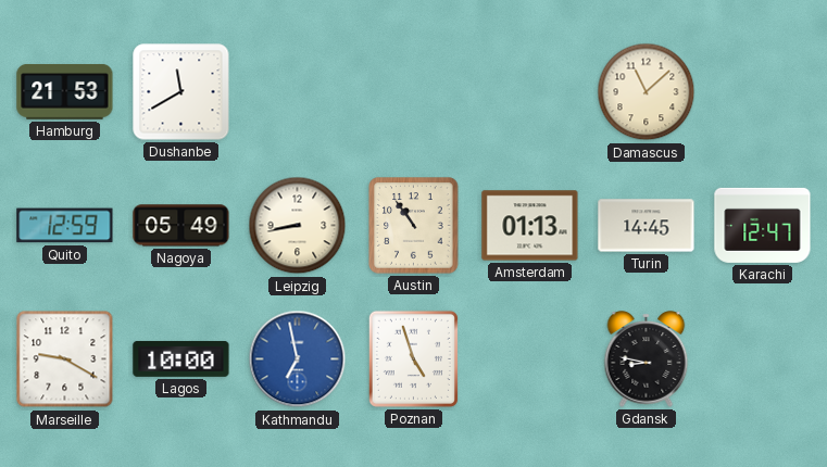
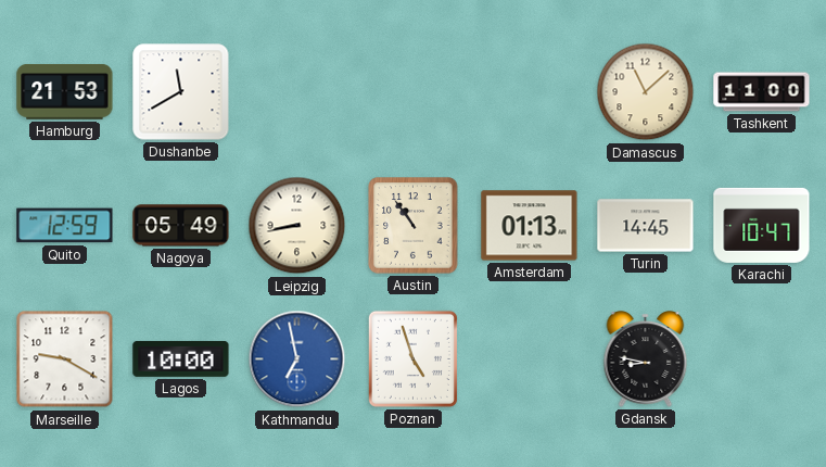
Tashkent: none -> 11:00 (762, 92)
Karachi: 12:47 -> 10:47 (762, 225)
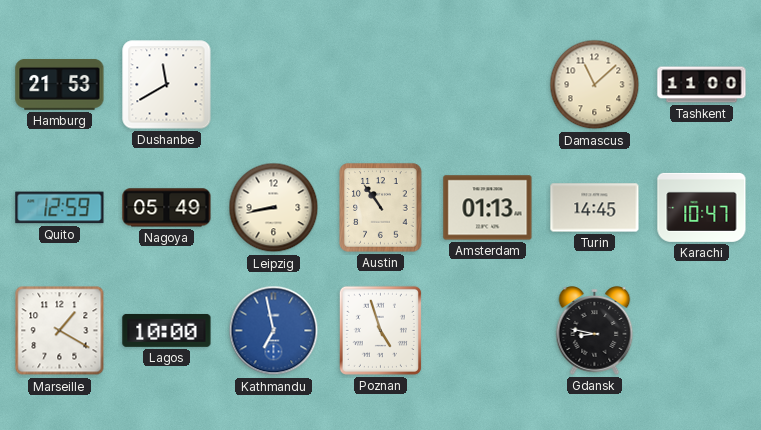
Marseille: 9:20 -> 1:20 (60, 331)
